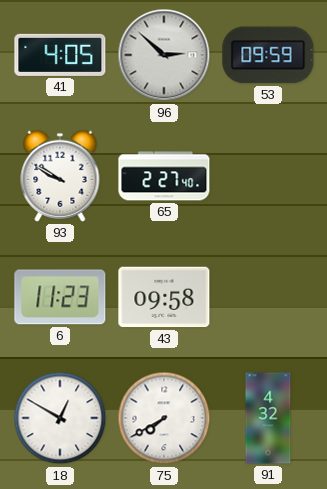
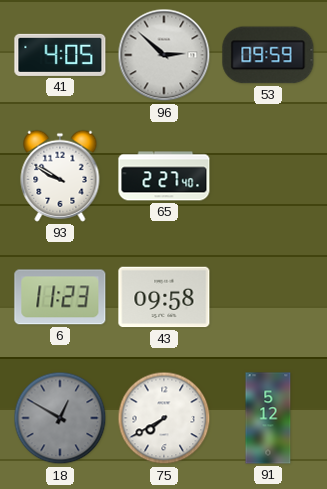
18 dial: white -> grey (60, 418)
91: 4:32 -> 5:12 (268, 418)
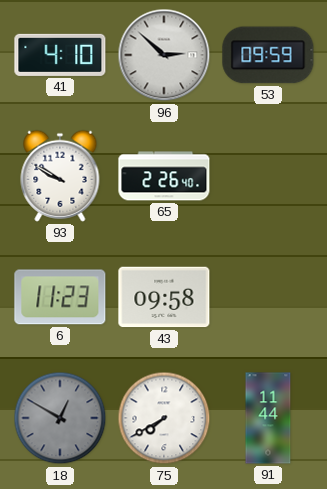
41: 4:05 -> 4:10 (60, 55)
65: 2:27 -> 2:26 (164, 176)
91: 5:12 -> 11:44 (268, 418)
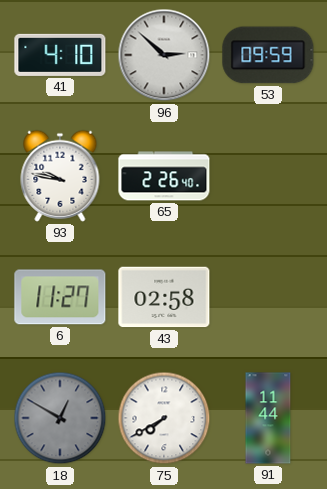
93: 9:50 -> 9:47 (60, 176)
6: 11:23 -> 11:27 (60, 297)
43: 09:58 -> 02:58 (164, 297)
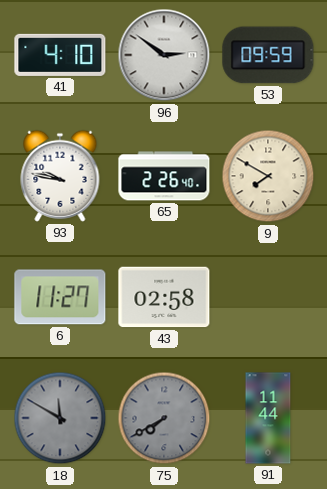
96: 2:52 -> 2:51 (164, 55)
9: none -> 7:50 (268, 176)
18: 12:50 -> 11:50 (60, 418)
75 dial: white -> grey (164, 418)
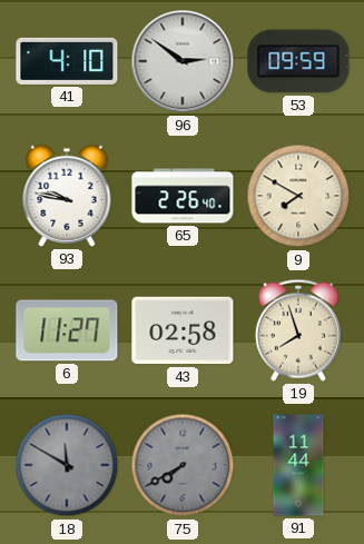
19: none -> 7:57 (298, 330)
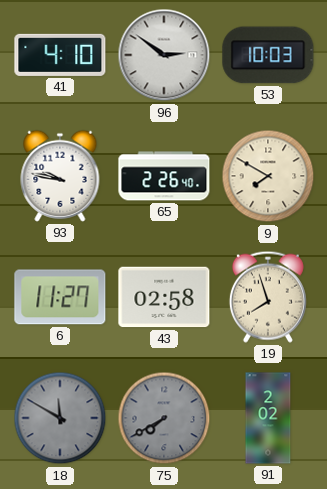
53: 09:59 -> 10:03 (268, 55)
91: 11:44 -> 2:02 (268, 418)
